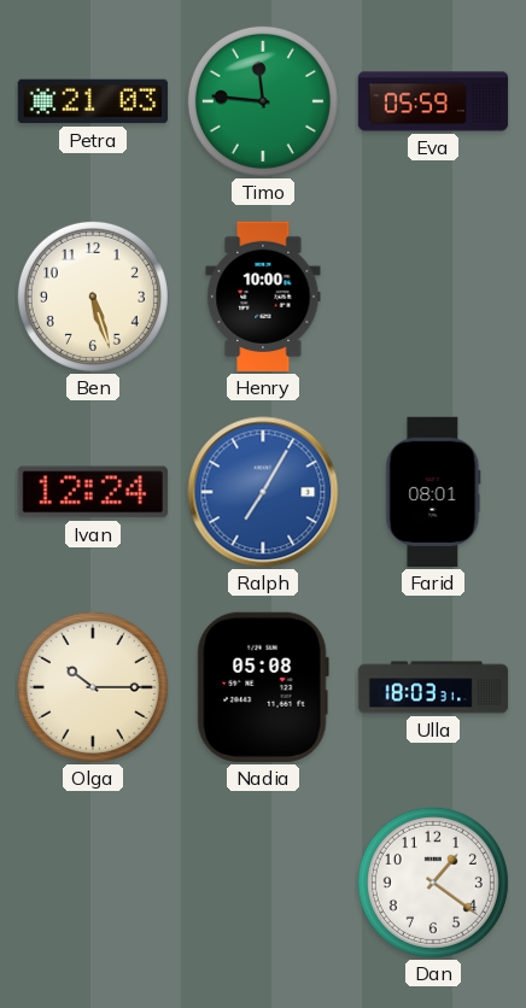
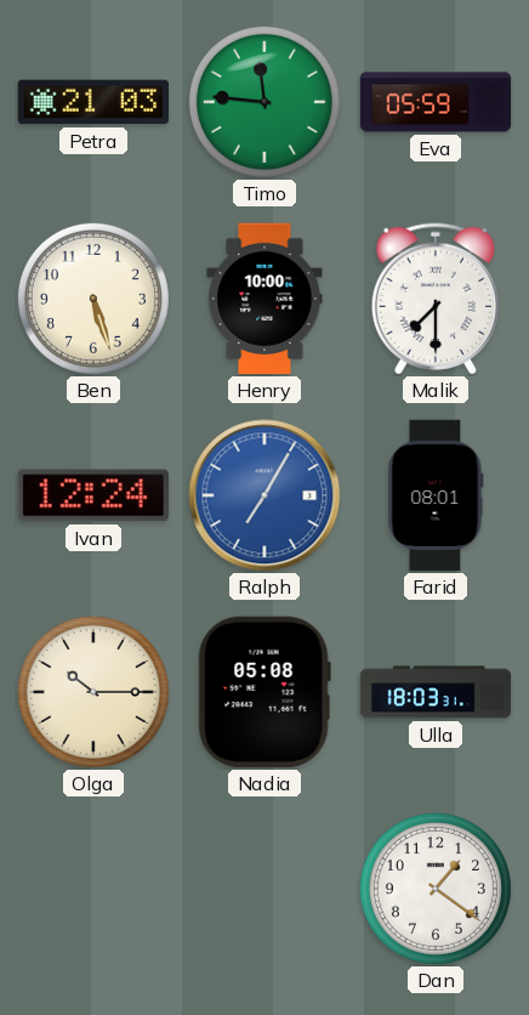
Malik: none -> 7:30 (436, 299)
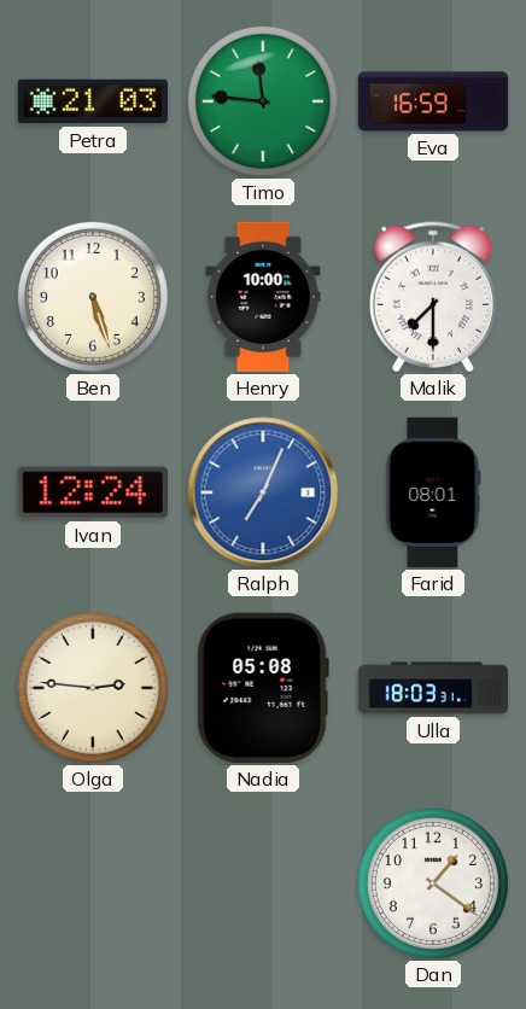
Eva: 05:59 -> 16:59 (433, 101)
Ralph: 7:05 -> 7:04 (263, 492)
Olga: 10:15 -> 2:46 (93, 688)
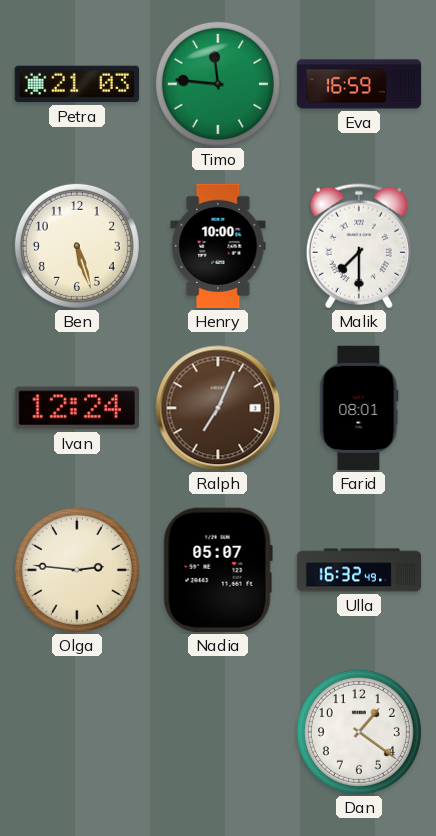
Ralph dial: blue -> brown (218, 408)
Nadia: 05:08 -> 05:07 (218, 570)
Ulla: 18:03 -> 16:32 (359, 570)
